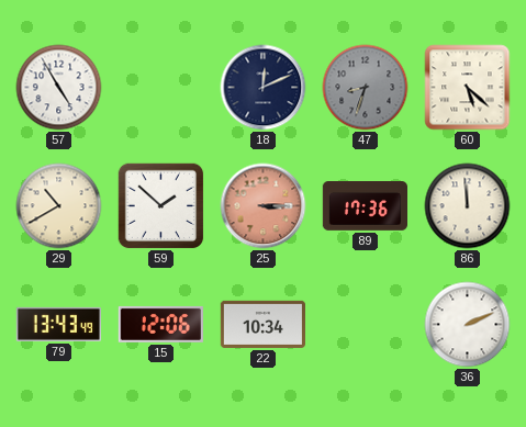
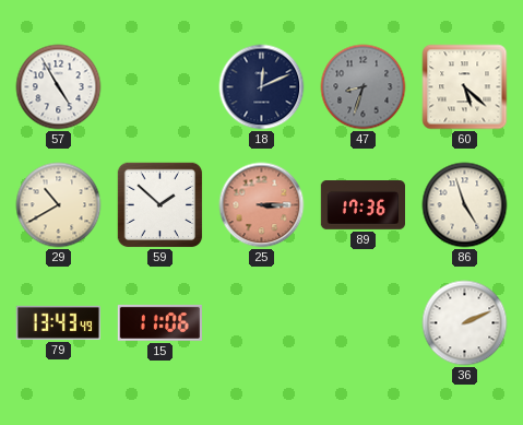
86: 11:59 -> 4:57 (465, 205)
15: 12:06 -> 11:06 (159, 322)
22: 10:34 -> none (262, 324)
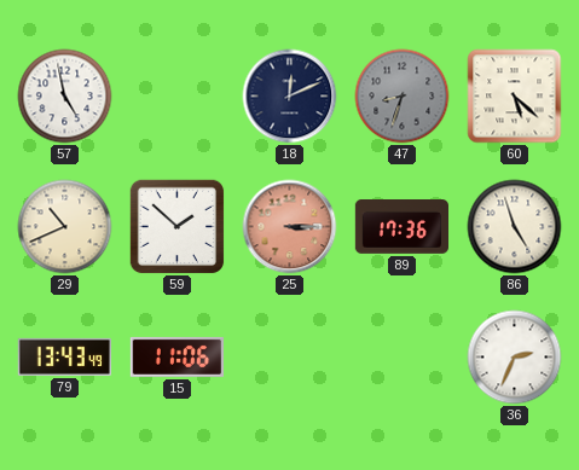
57: 4:55 -> 4:58 (65, 97)
29: 10:40 -> 10:41 (65, 227)
36: 2:11 -> 2:34 (515, 358)
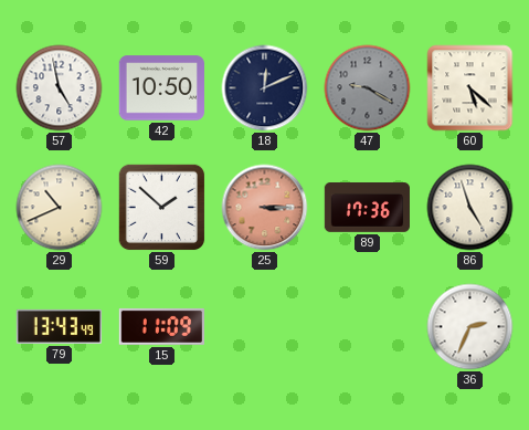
42: none -> 10:50 (161, 88)
47: 8:33 -> 9:20 (368, 88)
15: 11:06 -> 11:09 (161, 326)
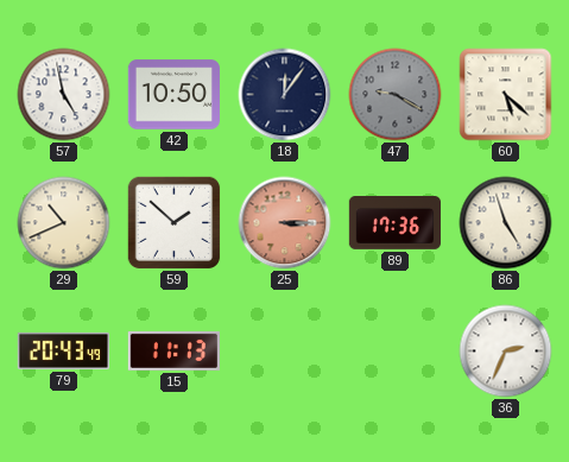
18: 12:11 -> 12:06 (285, 95)
79: 13:43 -> 20:43 (63, 350)
15: 11:09 -> 11:13 (173, 350)
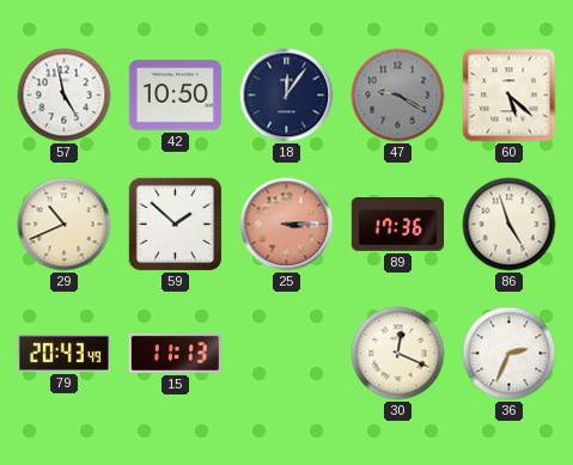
30: none -> 12:19 (398, 354)
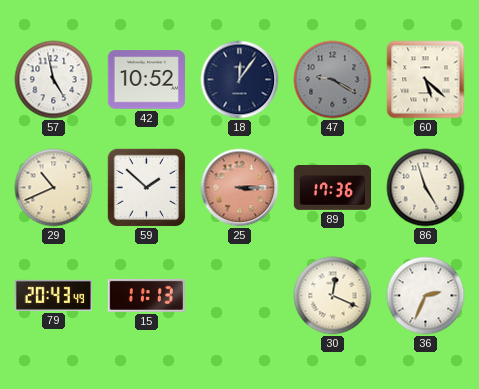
42: 10:50 -> 10:52 (146, 80)
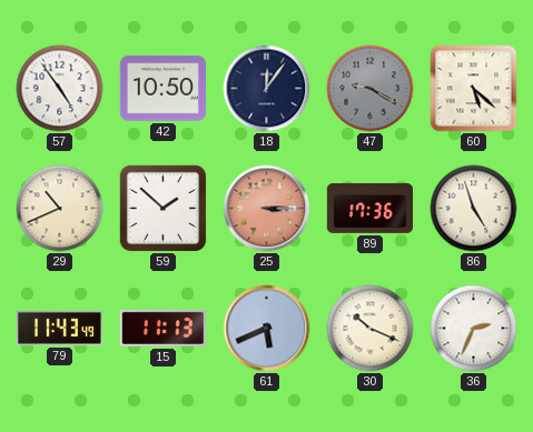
57: 4:58 -> 4:54 (60, 89)
42: 10:52 -> 10:50 (162, 89)
79: 20:43 -> 11:43 (59, 328)
61: none -> 5:41 (267, 329)
30: 12:19 -> 10:19 (371, 329)
